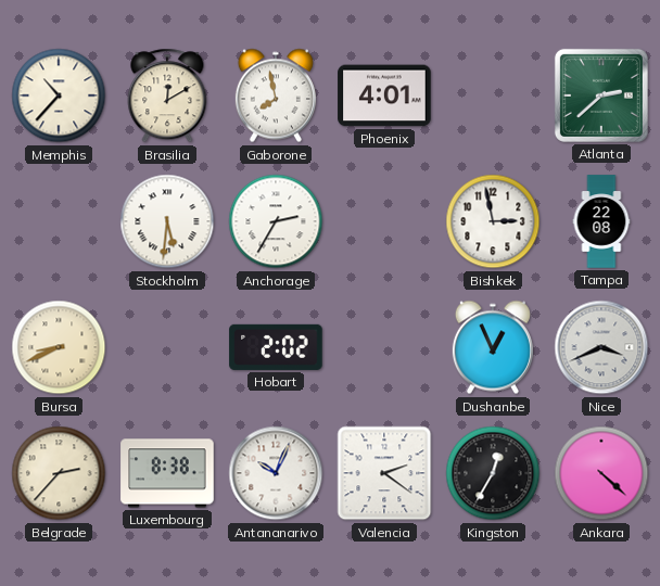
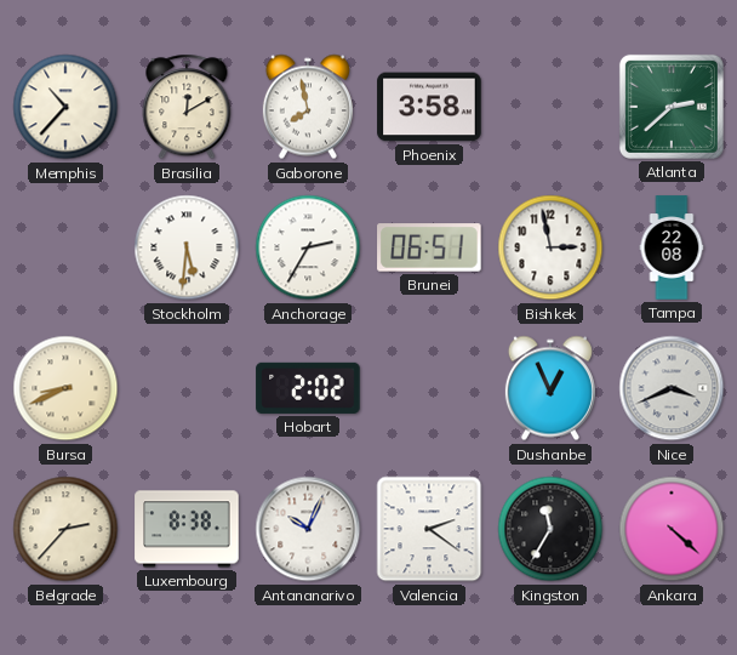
Phoenix: 4:01 -> 3:58 (429, 107)
Brunei: none -> 06:51 (429, 247)
Kingston: 12:35 -> 11:35 (550, 529)
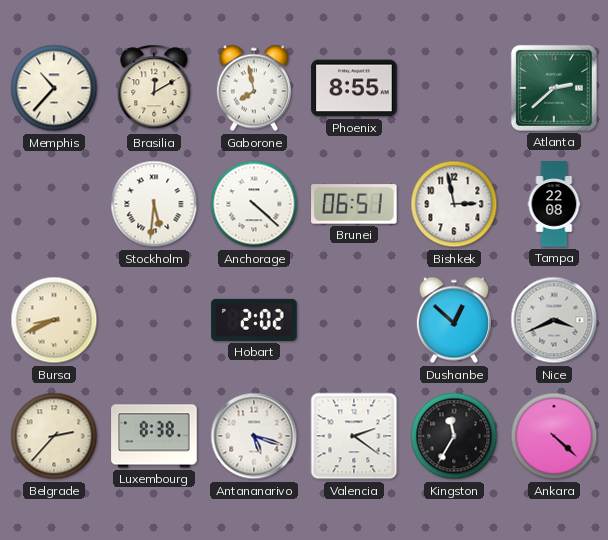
Phoenix: 3:58 -> 8:55 (354, 88)
Anchorage: 2:35 -> 4:22 (254, 204)
Dushanbe: 12:56 -> 12:52 (454, 320)
Antananarivo: 10:04 -> 5:18 (254, 436)
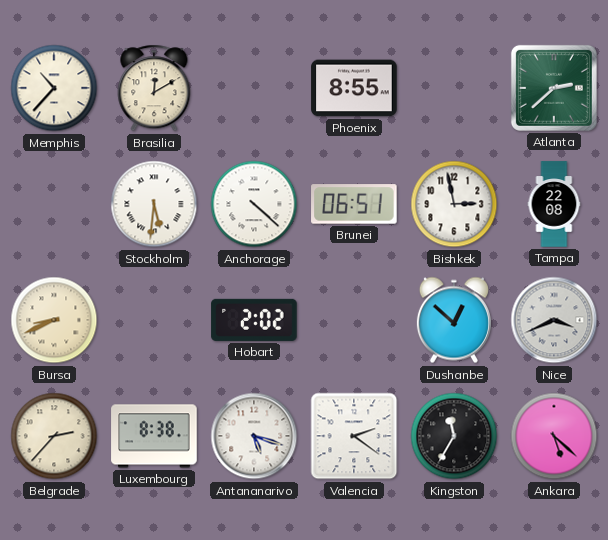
Gaborone: 7:58 -> none (254, 88)
Ankara: 4:22 -> 5:22 (554, 436)
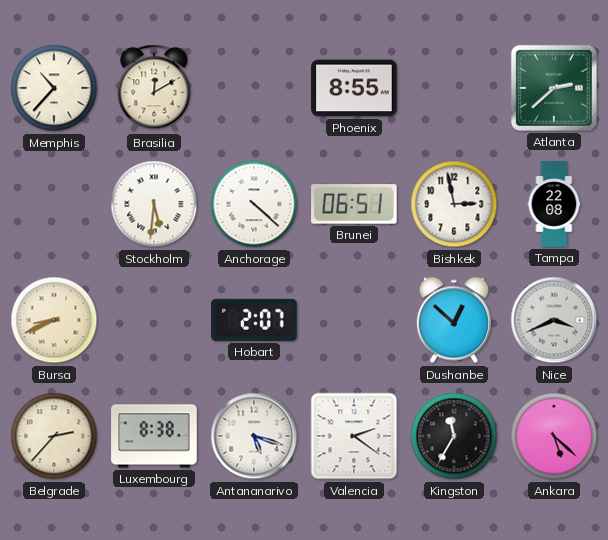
Hobart: 2:02 -> 2:07 (254, 320)
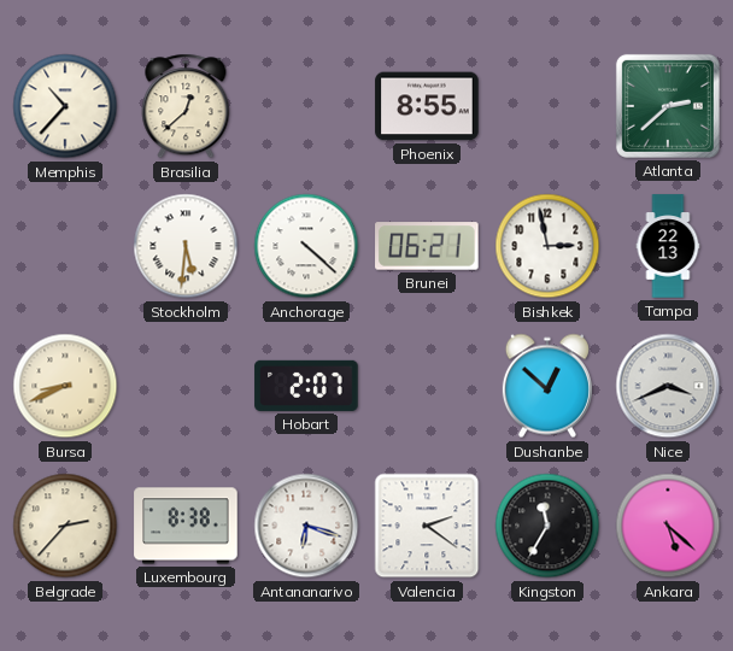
Brasilia: 12:10 -> 12:38 (186, 106)
Brunei: 06:51 -> 06:21 (427, 246)
Tampa: 22:08 -> 22:13 (668, 246)
Antananarivo: 5:18 -> 6:18 (306, 526)
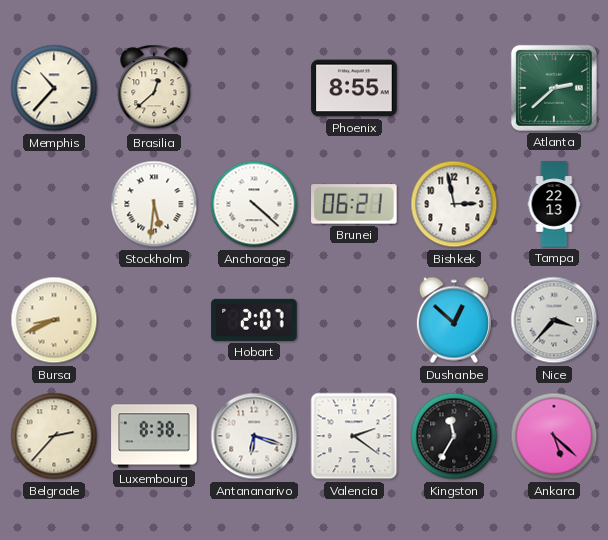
Nice: 3:41 -> 3:37 (554, 320)
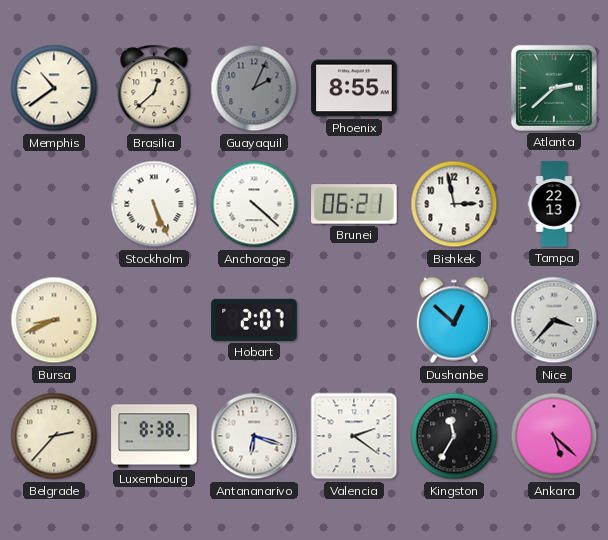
Memphis: 10:37 -> 10:39 (54, 88)
Guayaquil: none -> 2:04 (254, 88)
Stockholm: 5:31 -> 5:26 (154, 204)
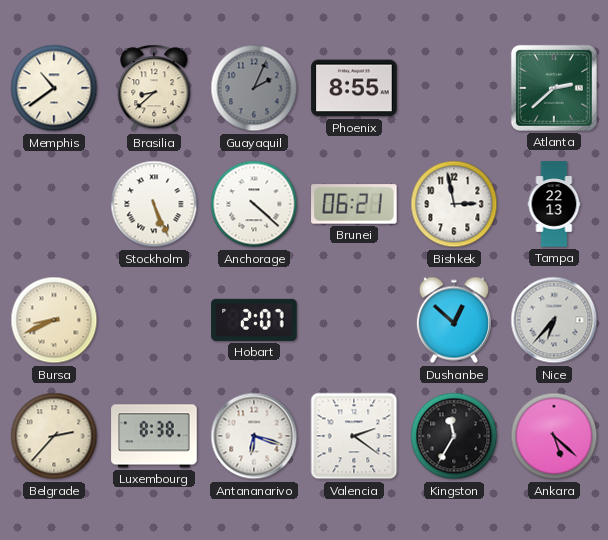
Brasilia: 12:38 -> 8:38 (154, 88)
Nice: 3:37 -> 6:37 (554, 320)
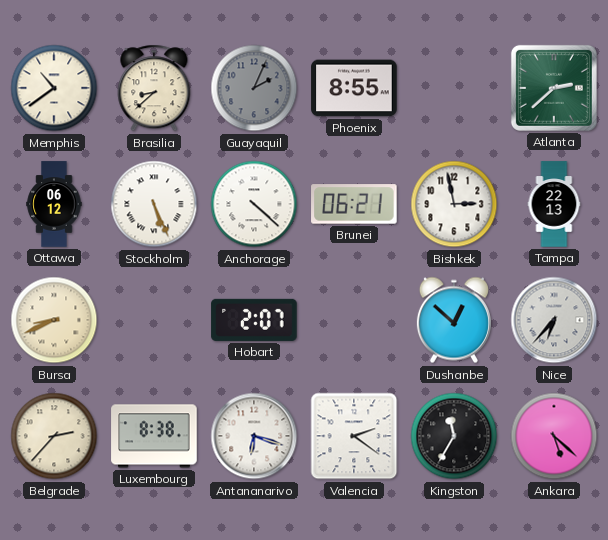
Ottawa: none -> 06:12 (54, 204)
